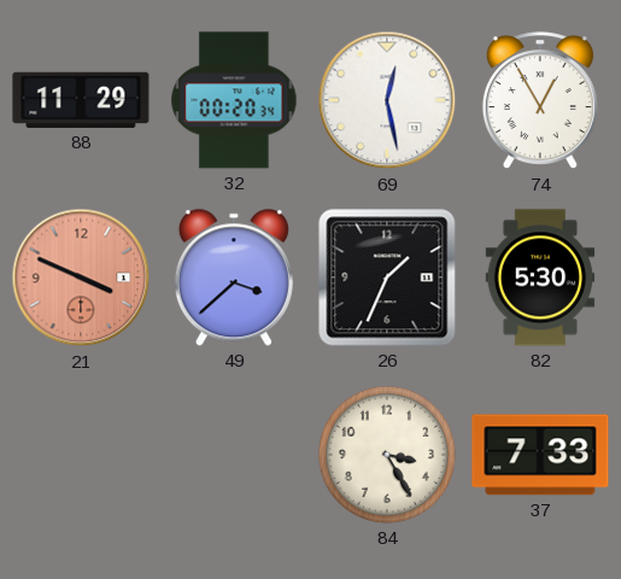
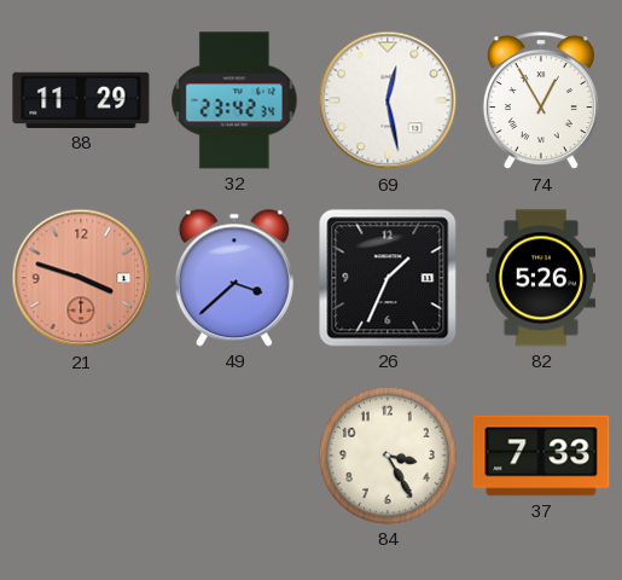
32: 00:20 -> 23:42 (234, 100)
21: 3:49 -> 3:48 (81, 278)
82: 5:30 -> 5:26 (541, 278)
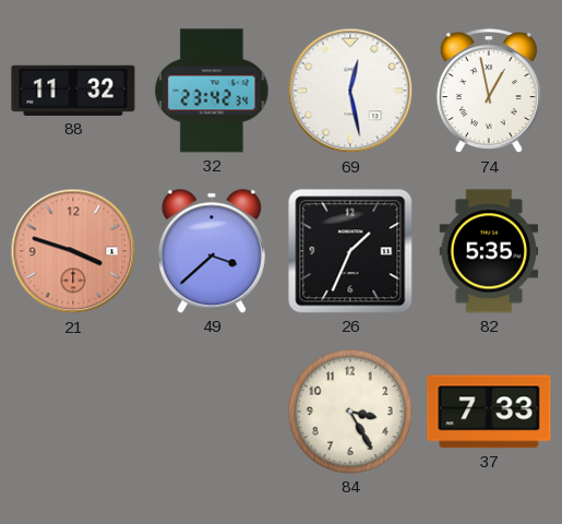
88: 11:29 -> 11:32 (73, 91)
74: 12:55 -> 12:58 (489, 92)
82: 5:26 -> 5:35 (489, 251)
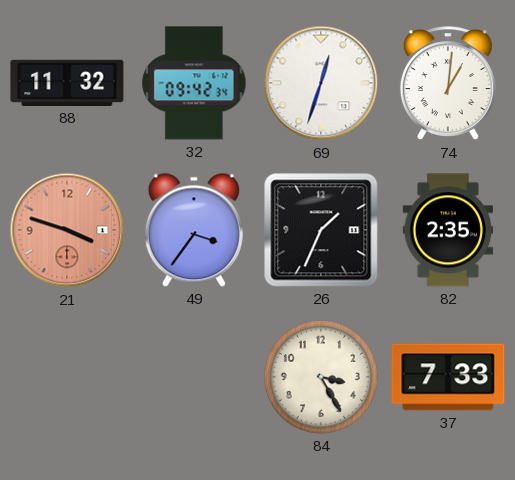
32: 23:42 -> 09:42 (194, 83)
69: 12:28 -> 12:33 (321, 83)
74: 12:58 -> 1:01 (448, 84)
49: 3:38 -> 3:36 (194, 230)
82: 5:35 -> 2:35 (448, 230)
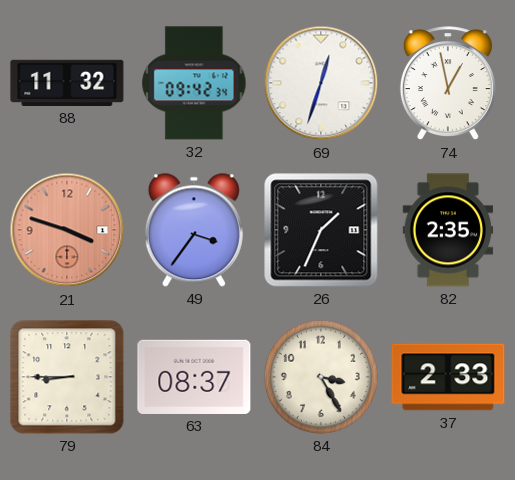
74: 1:01 -> 12:58 (448, 84)
79: none -> 8:45 (67, 377)
63: none -> 08:37 (194, 377)
37: 7:33 -> 2:33 (448, 377)
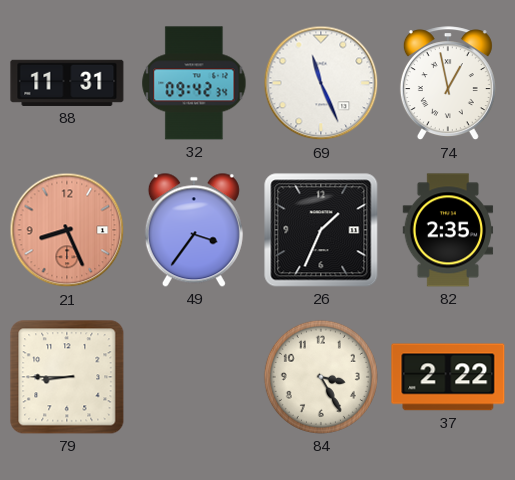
88: 11:32 -> 11:31 (67, 83)
69: 12:33 -> 11:26 (321, 83)
21: 3:48 -> 8:26 (67, 230)
63: 08:37 -> none (194, 377)
37: 2:33 -> 2:22 (448, 377)
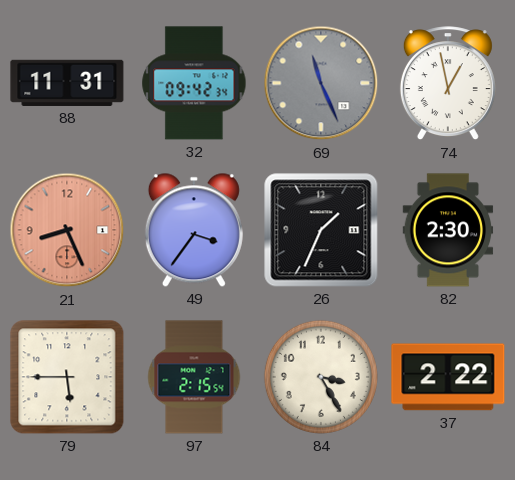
69 dial: white -> grey (321, 83)
82: 2:35 -> 2:30 (448, 230)
79: 8:45 -> 5:45 (67, 377)
97: none -> 2:15 (194, 377)
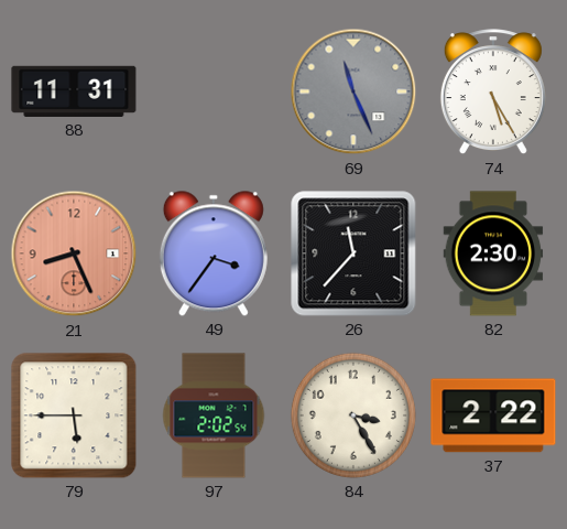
32: 09:42 -> none (194, 83)
74: 12:58 -> 5:25 (493, 93)
26: 1:34 -> 11:37 (353, 253)
97: 2:15 -> 2:02 (214, 415)
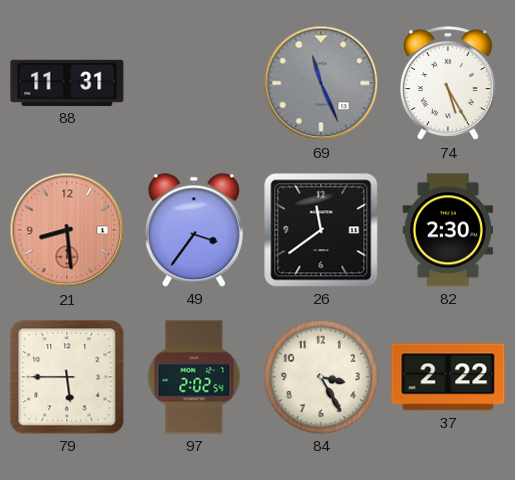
21: 8:26 -> 8:29 (67, 230)
26: 11:37 -> 11:39 (321, 230)
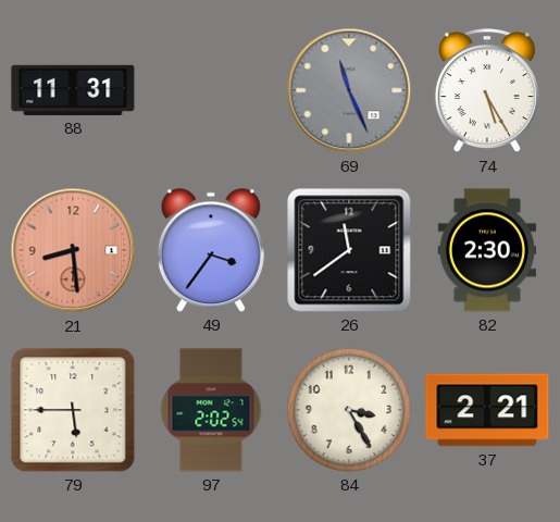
37: 2:22 -> 2:21 (487, 410)
